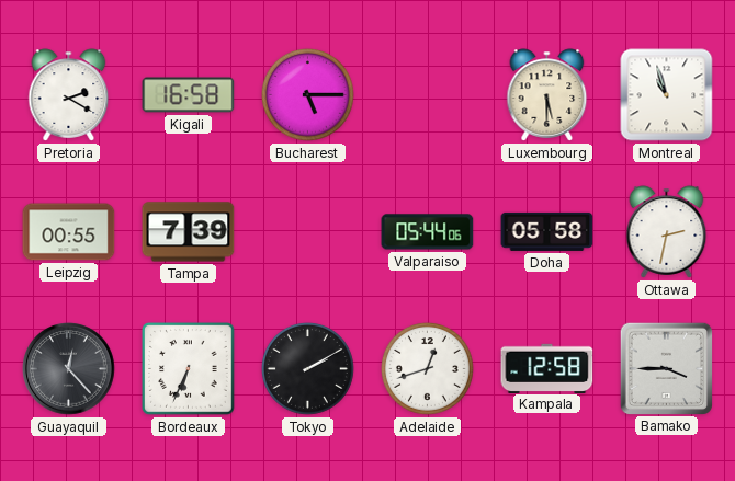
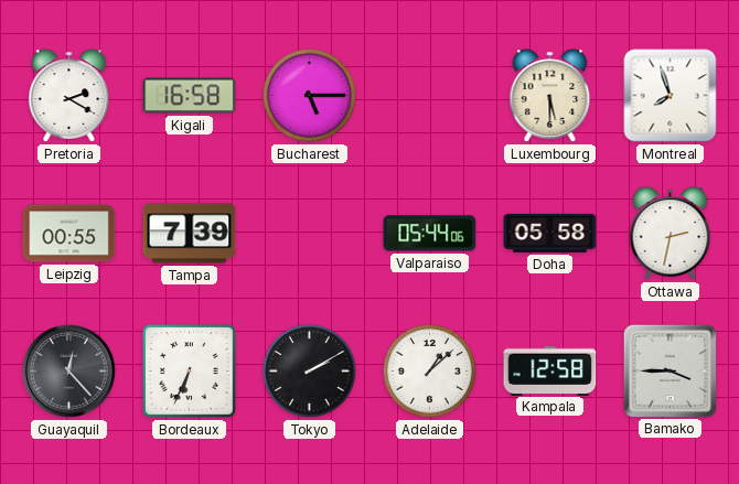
Montreal: 10:57 -> 7:57 (671, 96)
Adelaide: 12:42 -> 1:08 (429, 370)
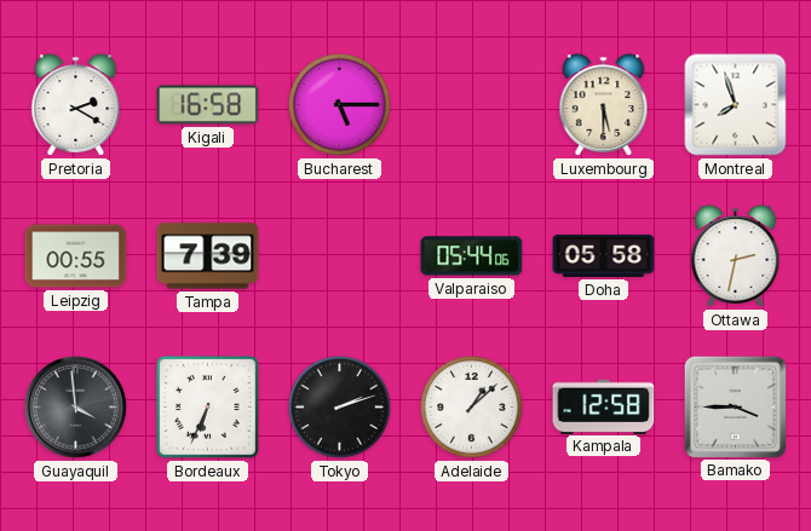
Guayaquil: 12:23 -> 3:59 (76, 408)
Tokyo: 2:10 -> 2:12 (339, 406)
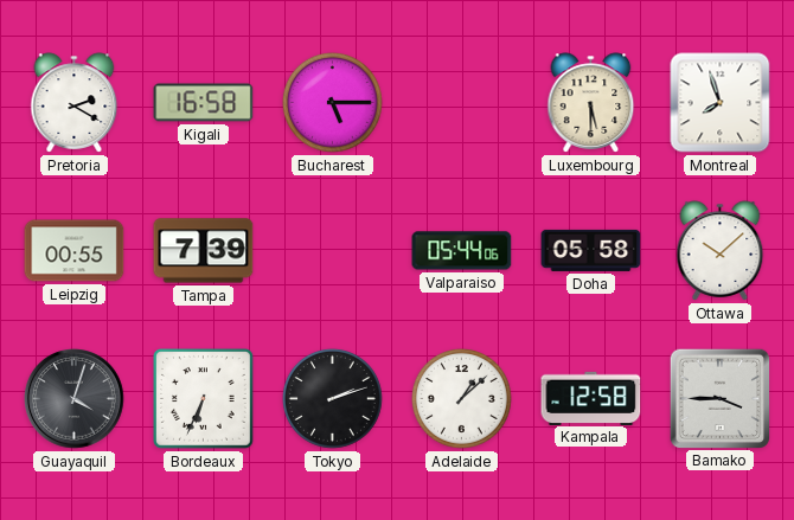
Ottawa: 2:32 -> 10:08 (721, 251)
Guayaquil: 3:59 -> 4:03 (75, 399)
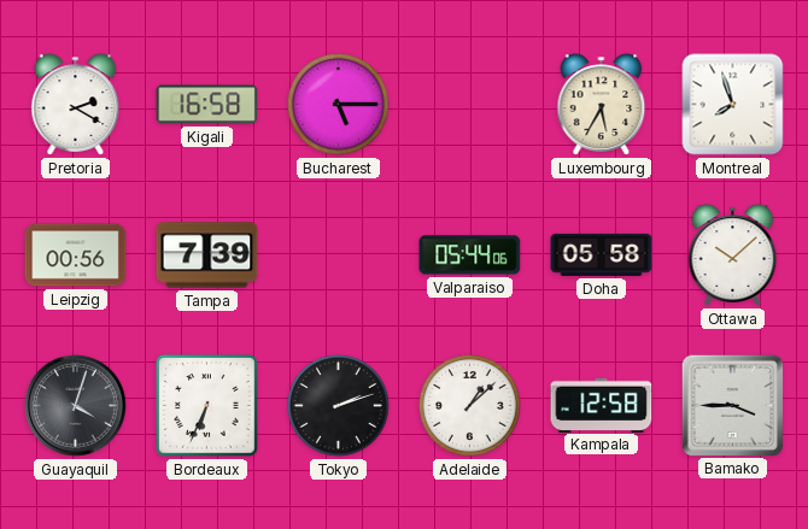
Luxembourg: 5:30 -> 5:35 (602, 105)
Leipzig: 00:55 -> 00:56 (76, 255)
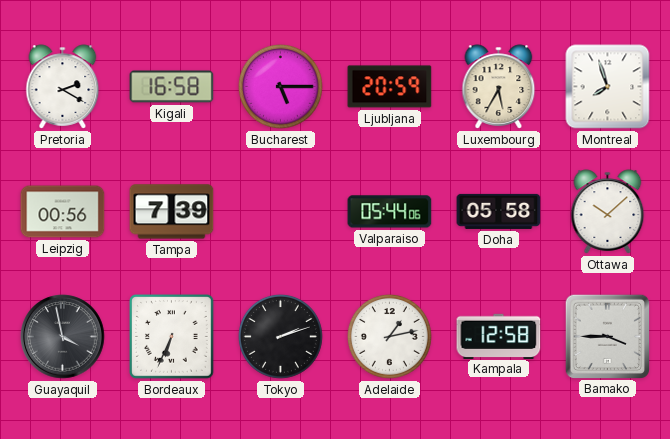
Ljubljana: none -> 20:59 (390, 87)
Guayaquil: 4:03 -> 3:58 (63, 337)
Adelaide: 1:08 -> 1:13 (389, 336)
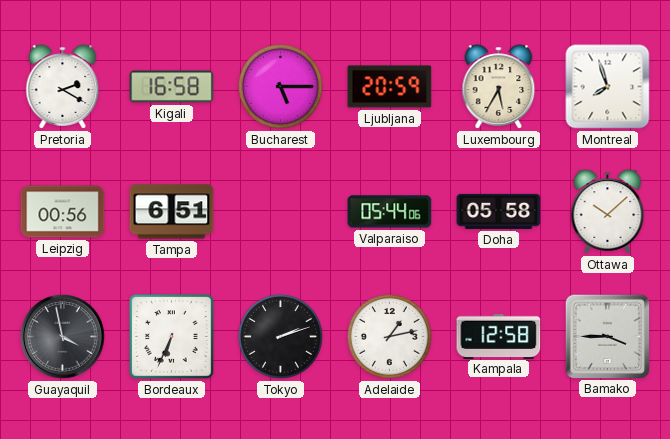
Tampa: 7:39 -> 6:51 (172, 212)
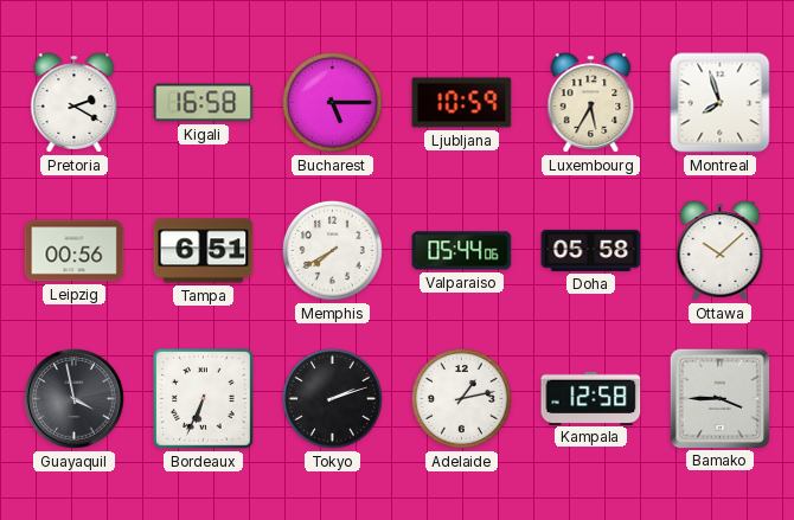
Ljubljana: 20:59 -> 10:59 (462, 103)
Memphis: none -> 7:40 (332, 250)
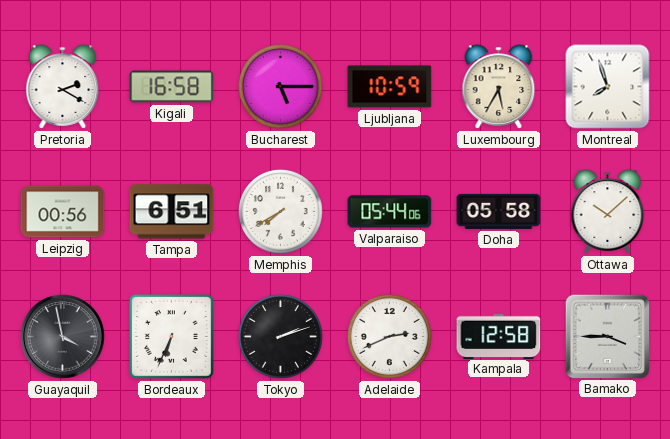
Adelaide: 1:13 -> 2:41 (389, 336)
